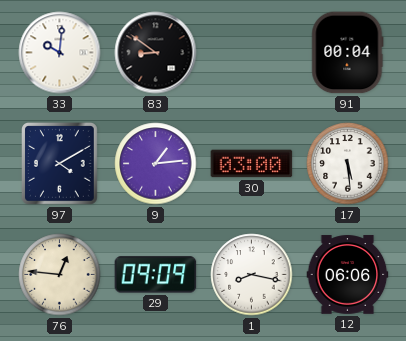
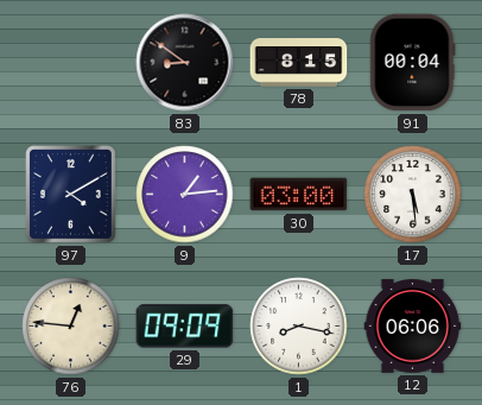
33: 10:01 -> none (60, 53)
78: none -> 8:15 (299, 63)
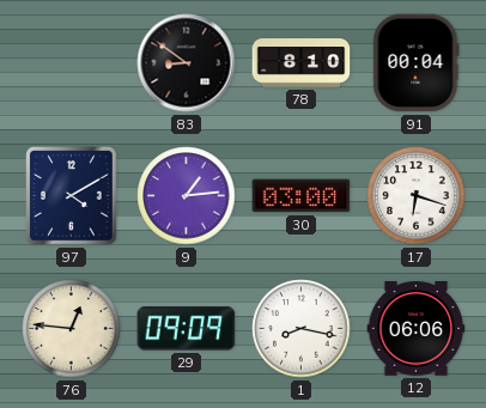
78: 8:15 -> 8:10 (302, 63)
17: 5:29 -> 6:18 (417, 196)
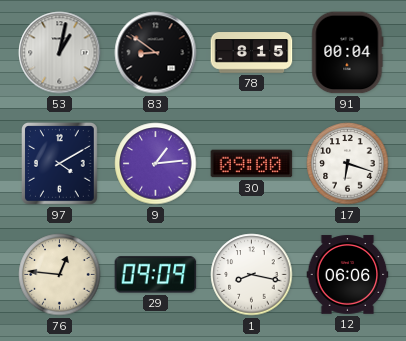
53: none -> 1:02 (60, 53)
78: 8:10 -> 8:15 (252, 53)
30: 03:00 -> 09:00 (252, 164)
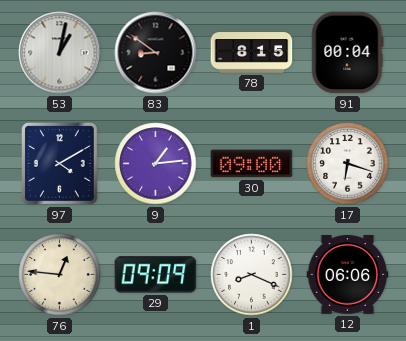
1: 8:17 -> 8:19 (252, 275)
